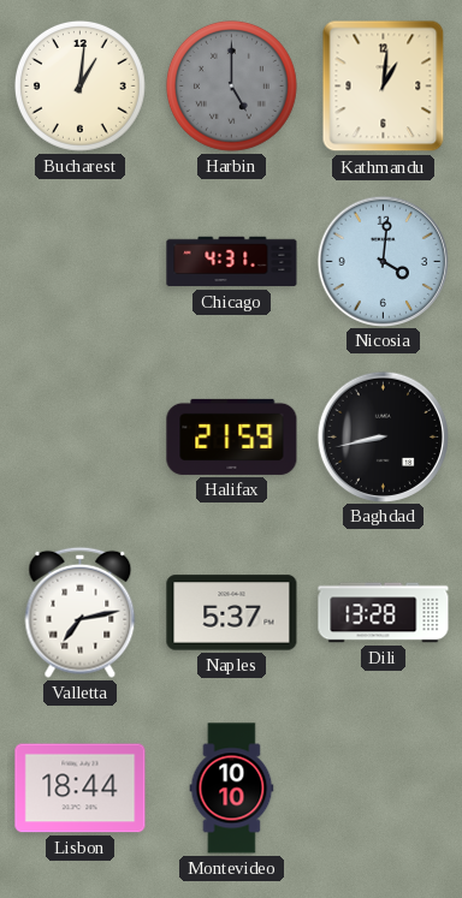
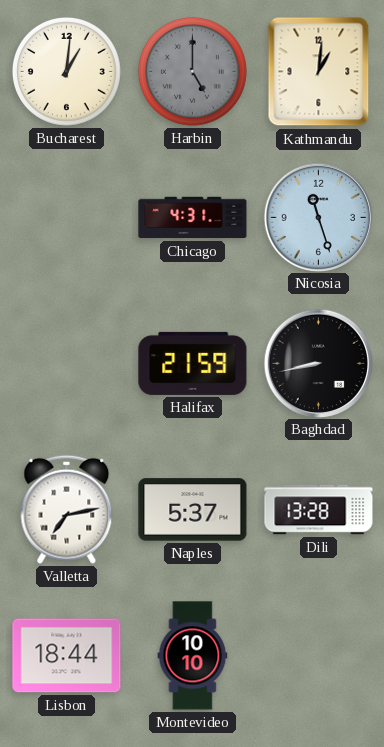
Nicosia: 4:01 -> 11:27 (318, 217)
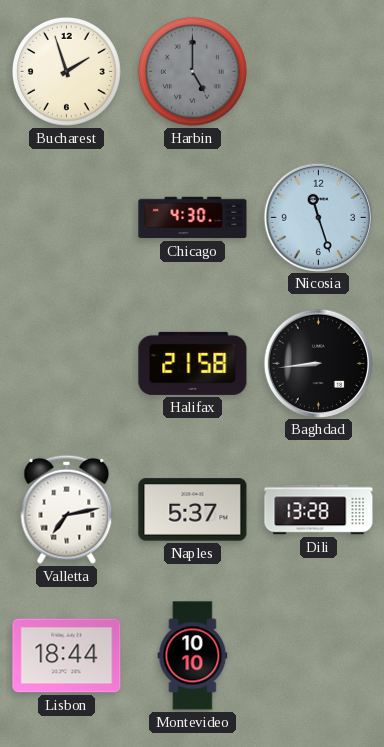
Bucharest: 1:01 -> 1:57 (66, 71)
Kathmandu: 1:01 -> none (319, 72)
Chicago: 4:31 -> 4:30 (193, 218)
Halifax: 21:59 -> 21:58 (193, 363)
Baghdad: 8:43 -> 8:44 (318, 363)
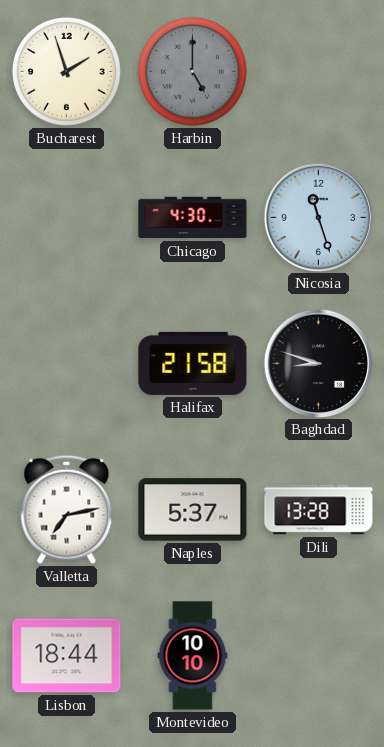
Baghdad: 8:44 -> 8:48 (318, 363)
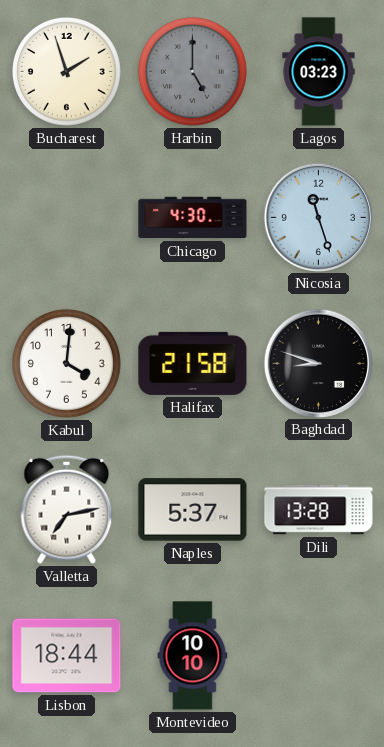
Lagos: none -> 03:23 (319, 72)
Kabul: none -> 4:01 (66, 363)
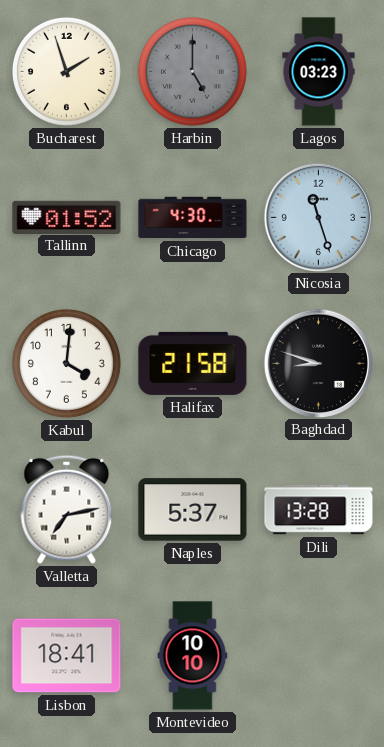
Tallinn: none -> 01:52 (67, 217)
Lisbon: 18:44 -> 18:41 (67, 656)
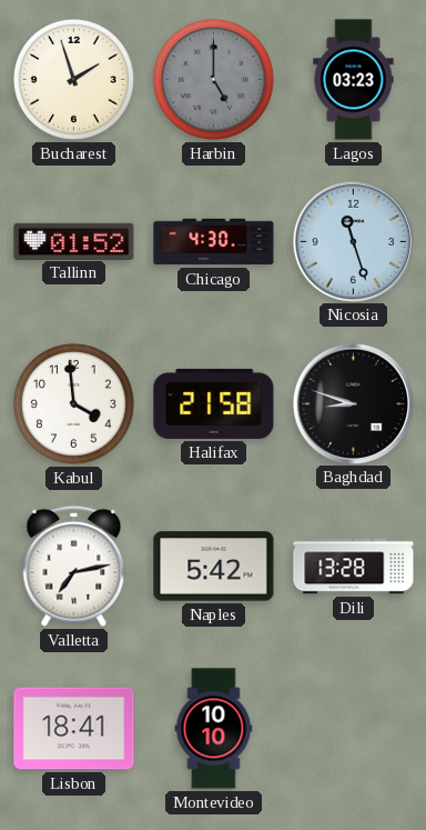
Kabul: 4:01 -> 3:59 (73, 403)
Naples: 5:37 -> 5:42 (214, 567)
